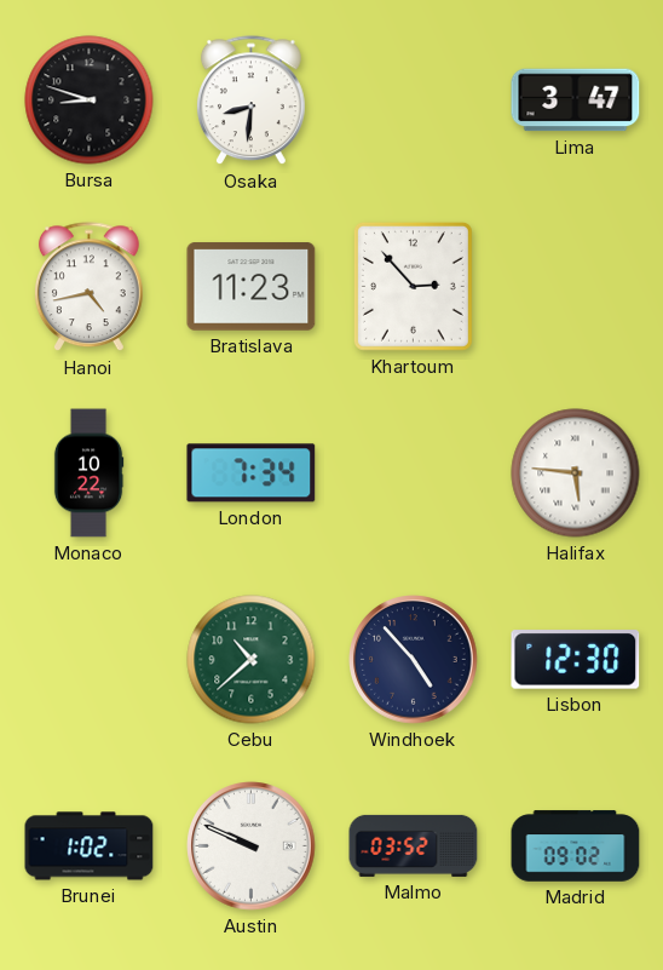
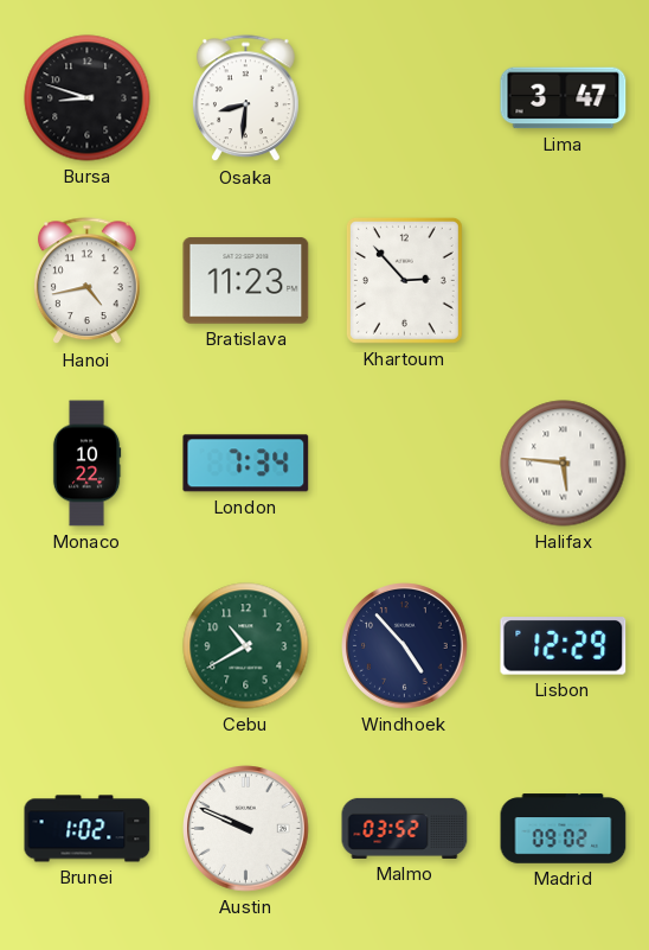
Cebu: 10:38 -> 10:40 (246, 646)
Lisbon: 12:30 -> 12:29 (564, 646)
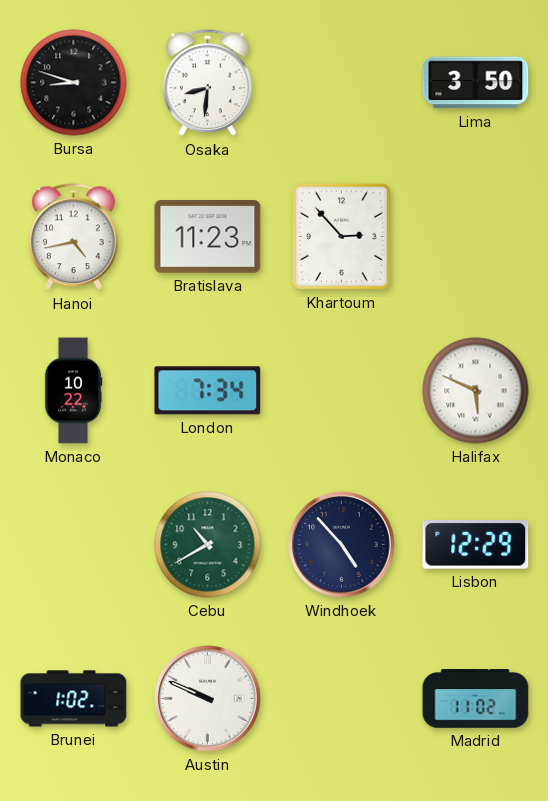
Lima: 3:47 -> 3:50 (476, 83)
Halifax: 5:46 -> 5:49 (476, 391)
Malmo: 03:52 -> none (405, 828)
Madrid: 09:02 -> 11:02 (476, 699)
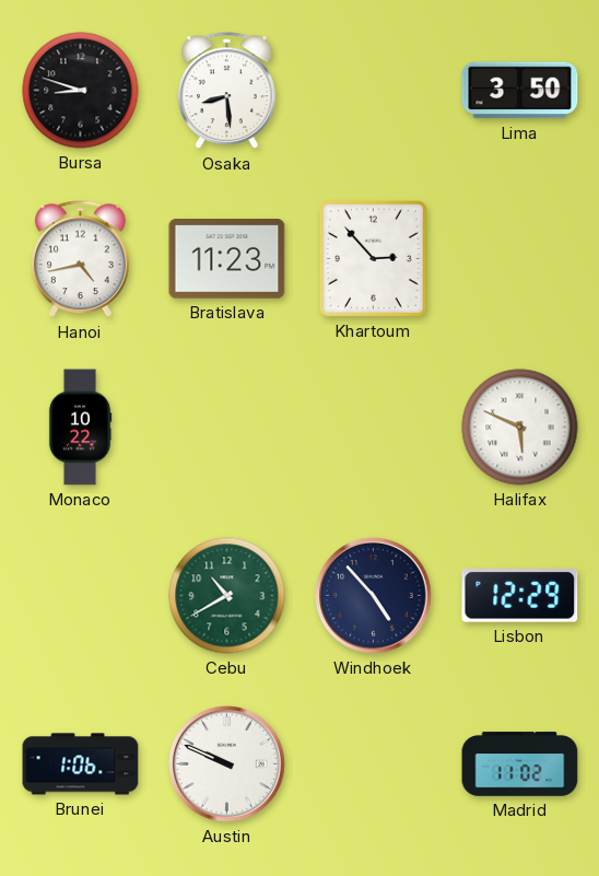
Osaka: 8:31 -> 8:29 (226, 91)
London: 7:34 -> none (208, 391)
Brunei: 1:02 -> 1:06 (81, 764)
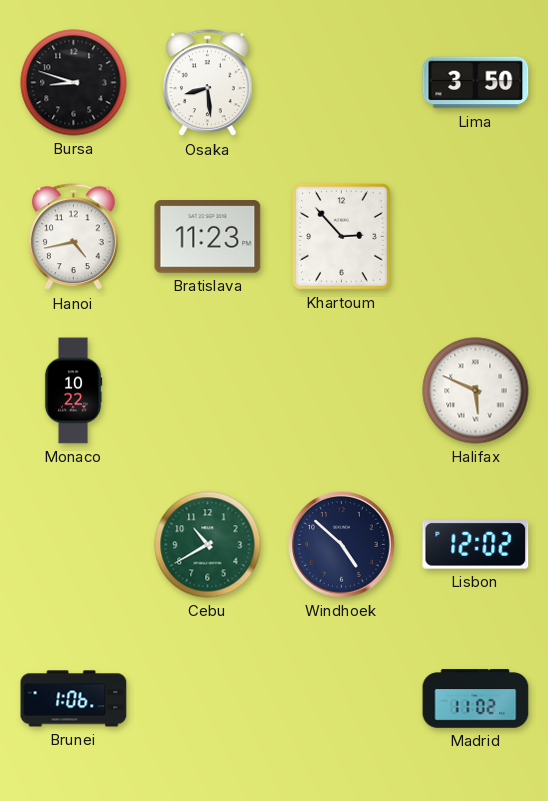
Windhoek: 4:53 -> 4:52 (342, 545)
Lisbon: 12:29 -> 12:02 (476, 545)
Austin: 9:49 -> none (227, 764)
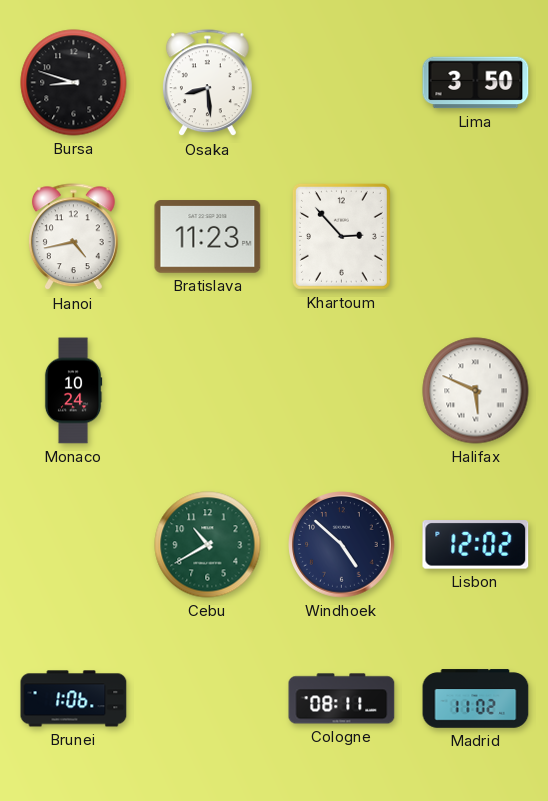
Monaco: 10:22 -> 10:24 (73, 391)
Cologne: none -> 08:11 (342, 699)
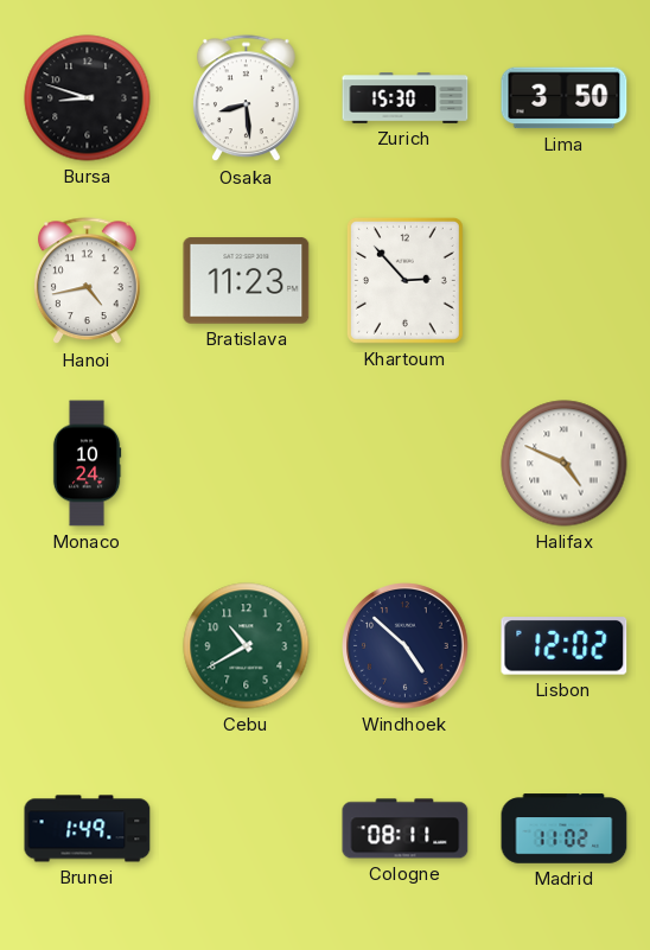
Zurich: none -> 15:30 (406, 98)
Halifax: 5:49 -> 4:49 (565, 464)
Brunei: 1:06 -> 1:49 (88, 829)
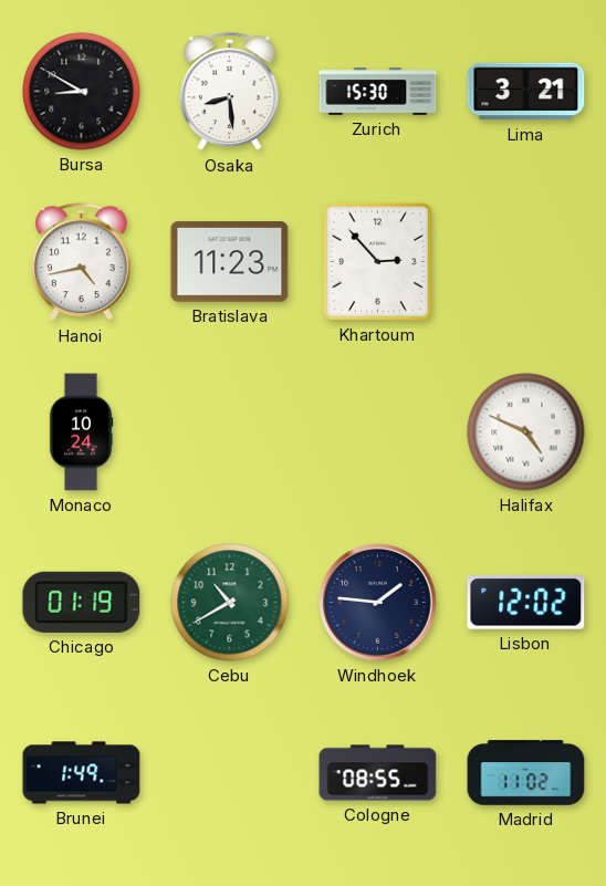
Bursa: 8:48 -> 8:50 (82, 92)
Lima: 3:50 -> 3:21 (526, 92)
Chicago: none -> 01:19 (82, 602)
Windhoek: 4:52 -> 1:46 (378, 603)
Cologne: 08:11 -> 08:55 (378, 773)
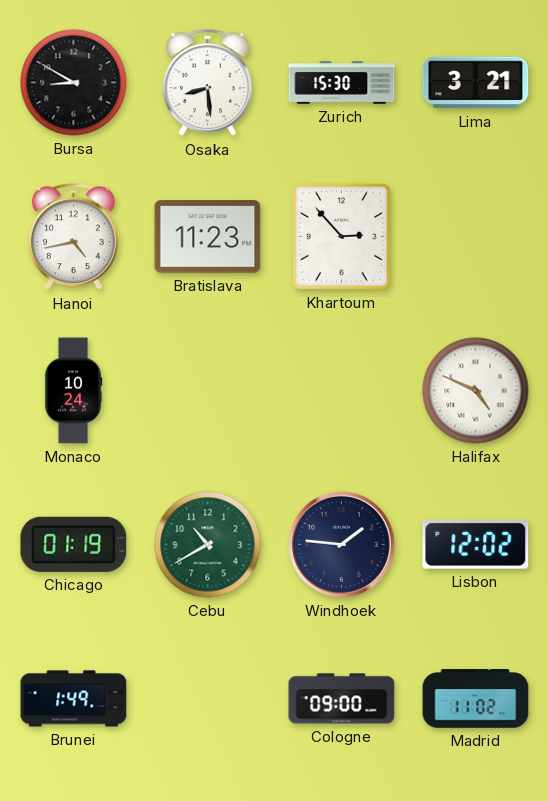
Cologne: 08:55 -> 09:00 (342, 699)
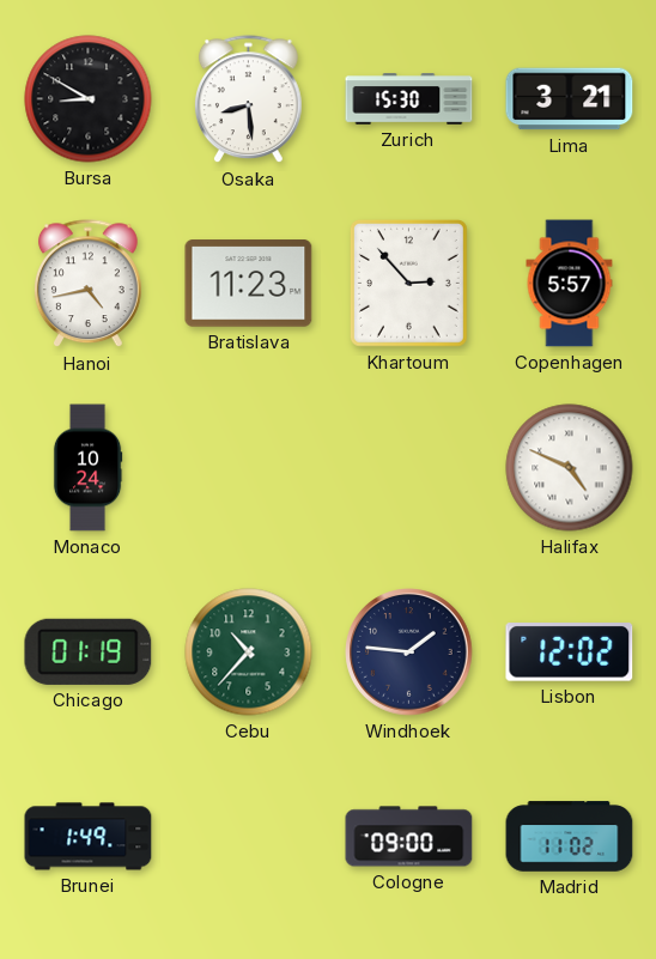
Copenhagen: none -> 5:57 (570, 284)
Cebu: 10:40 -> 10:37 (249, 653)
